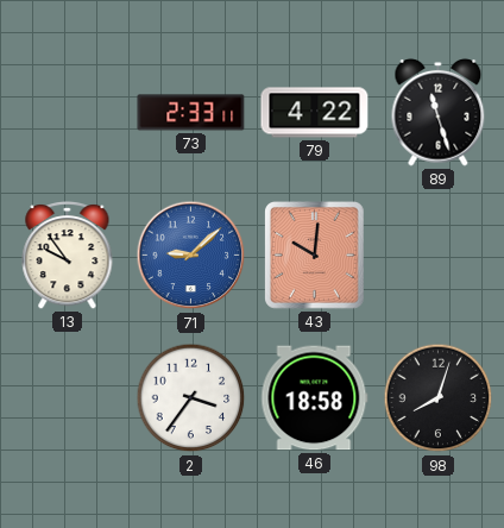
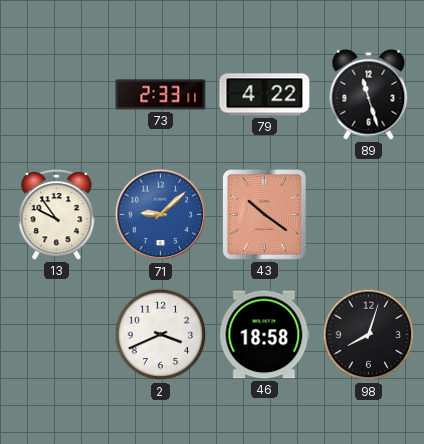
43: 10:01 -> 10:21 (265, 215)
2: 3:36 -> 3:41 (161, 335)
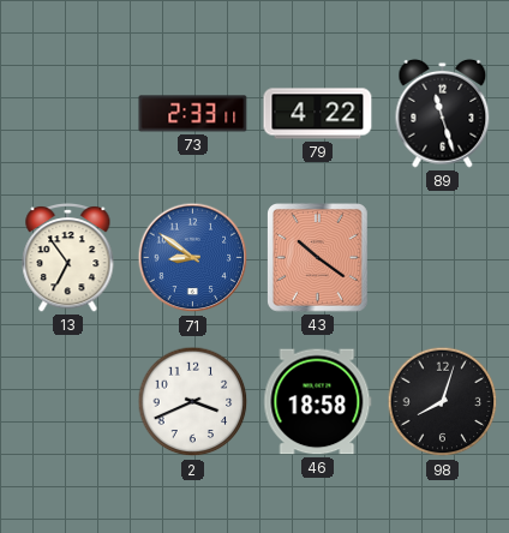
13: 9:54 -> 6:54 (68, 258)
71: 9:08 -> 8:51 (193, 258)
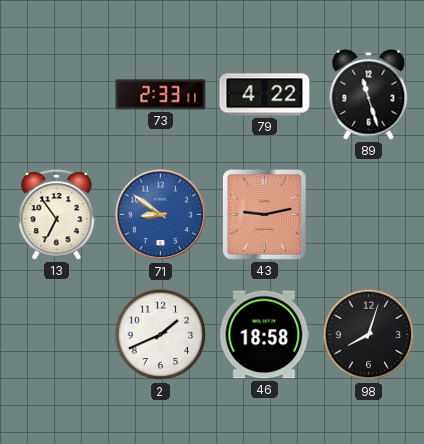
43: 10:21 -> 9:13 (265, 215)
2: 3:41 -> 1:41 (161, 335)
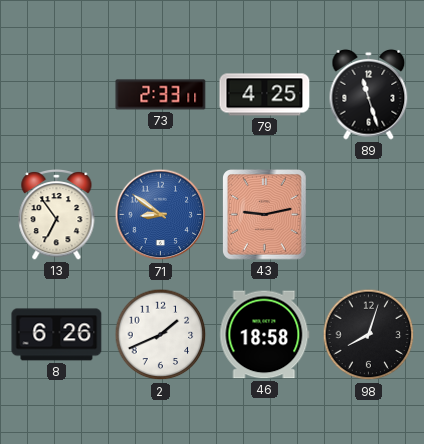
79: 4:22 -> 4:25 (265, 95)
8: none -> 6:26 (57, 335)
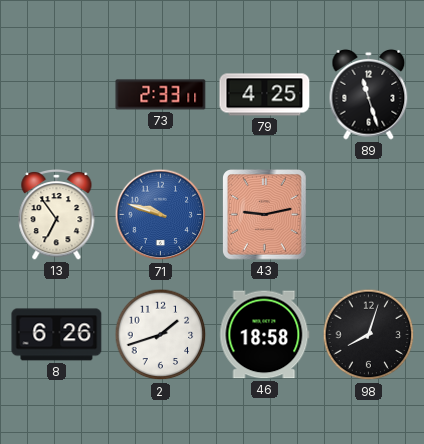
71: 8:51 -> 9:48 (161, 215)
2: 1:41 -> 1:42 (161, 335)
